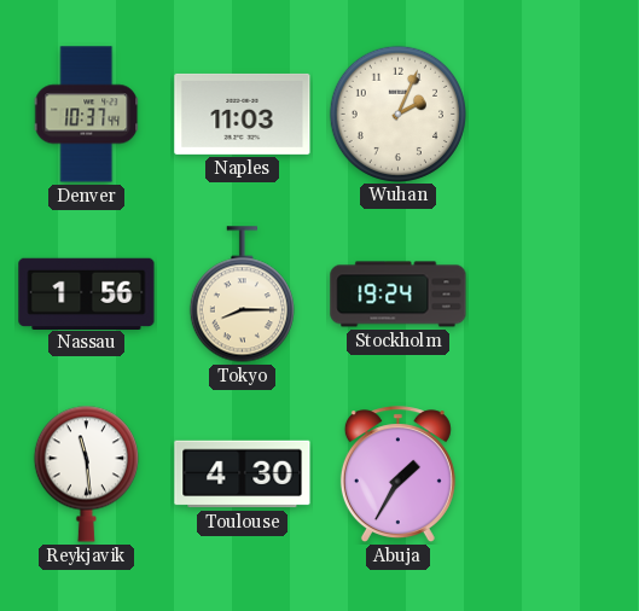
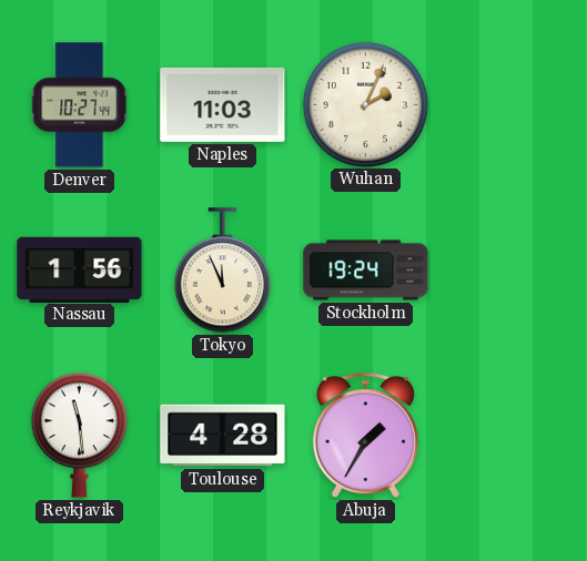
Denver: 10:37 -> 10:27 (80, 105)
Tokyo: 8:15 -> 11:56 (222, 271)
Toulouse: 4:30 -> 4:28 (223, 436)
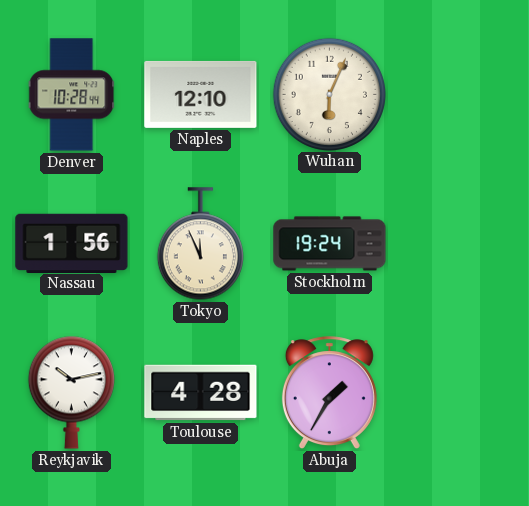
Denver: 10:27 -> 10:28 (72, 95)
Naples: 11:03 -> 12:10 (201, 94)
Wuhan: 2:04 -> 6:04 (329, 94)
Reykjavik: 11:29 -> 10:13 (71, 392)
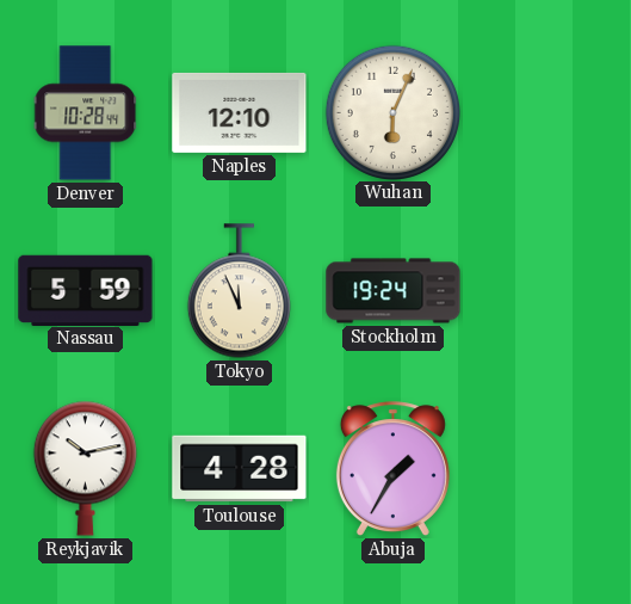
Nassau: 1:56 -> 5:59 (86, 290)
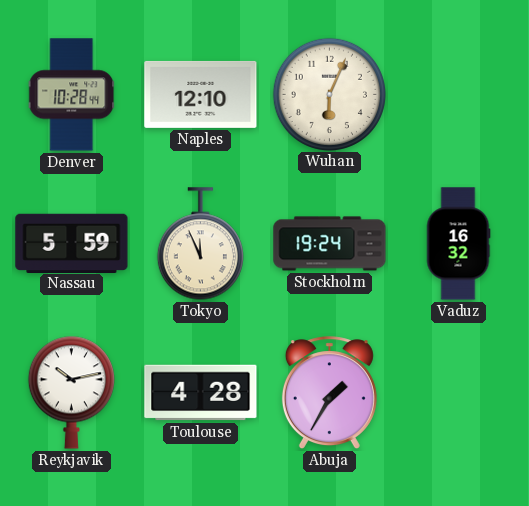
Vaduz: none -> 16:32 (458, 244)
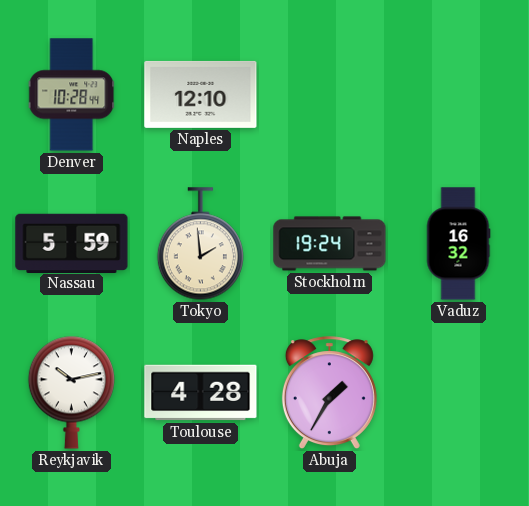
Wuhan: 6:04 -> none (329, 94)
Tokyo: 11:56 -> 1:59 (200, 244)
